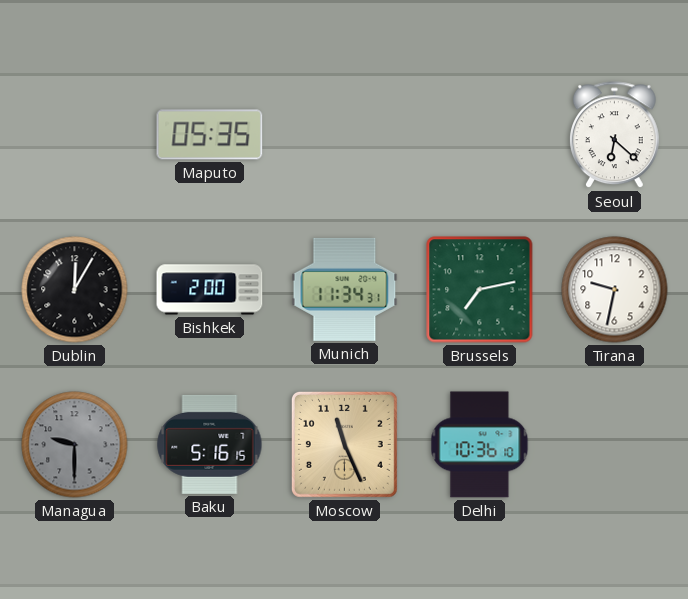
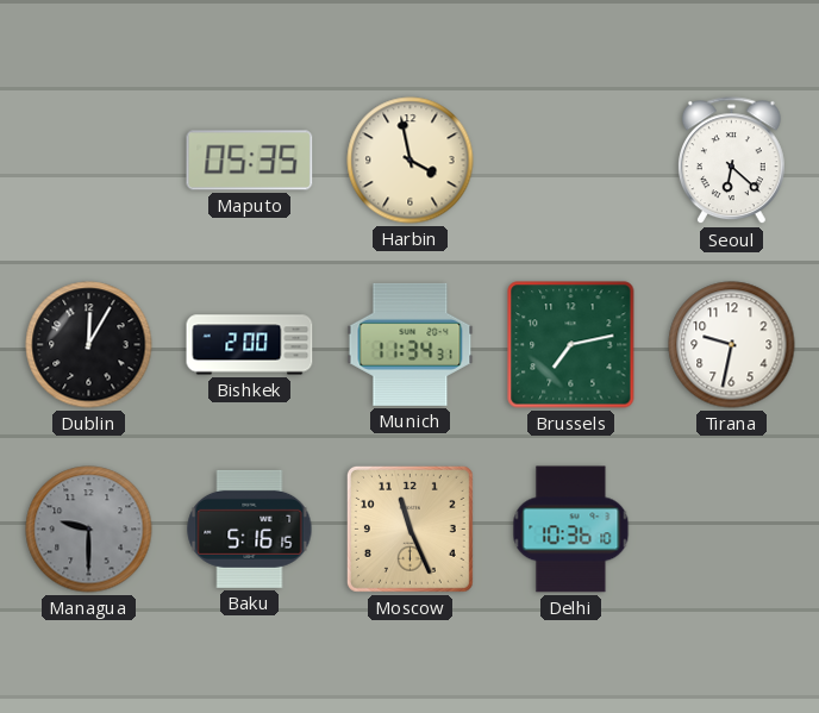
Harbin: none -> 3:58 (411, 161)
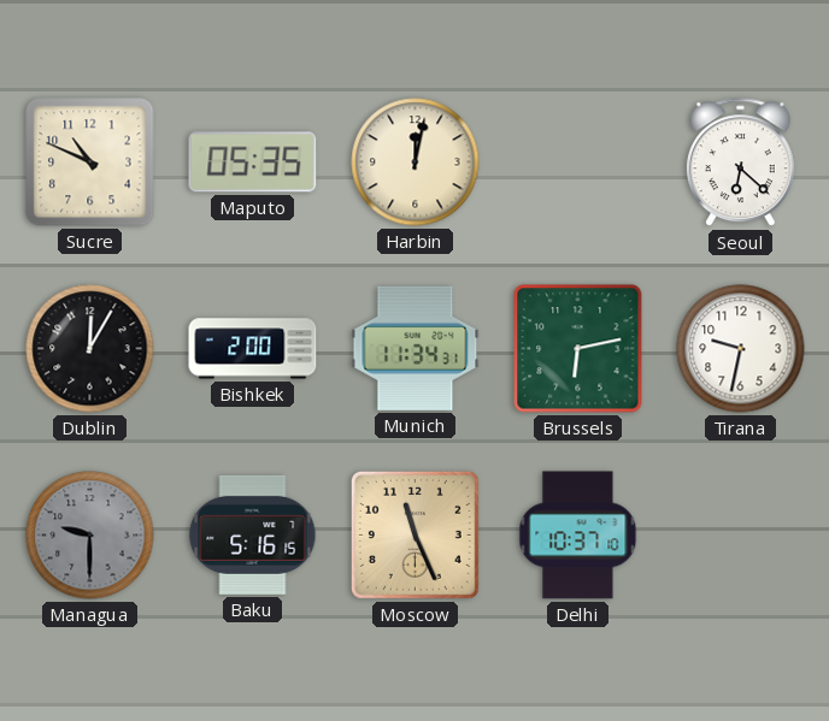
Sucre: none -> 10:49 (90, 162)
Harbin: 3:58 -> 12:02 (416, 162)
Brussels: 7:13 -> 6:13 (578, 349)
Delhi: 10:36 -> 10:37 (578, 536)
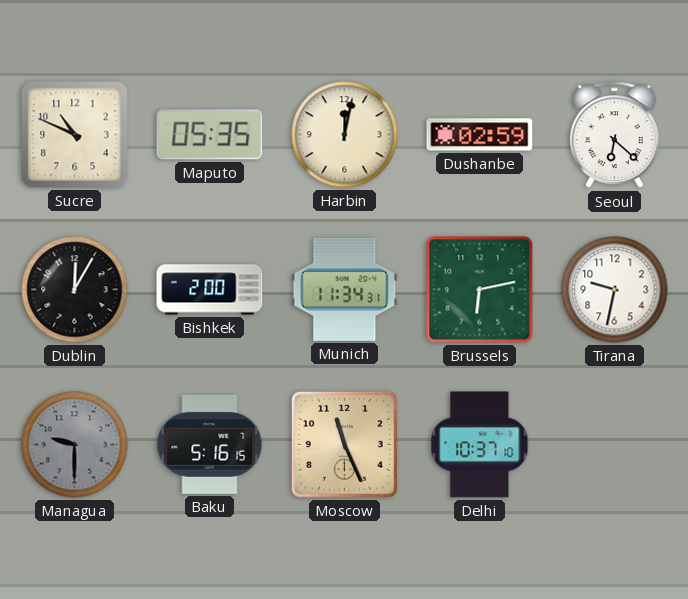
Dushanbe: none -> 02:59 (480, 135)
